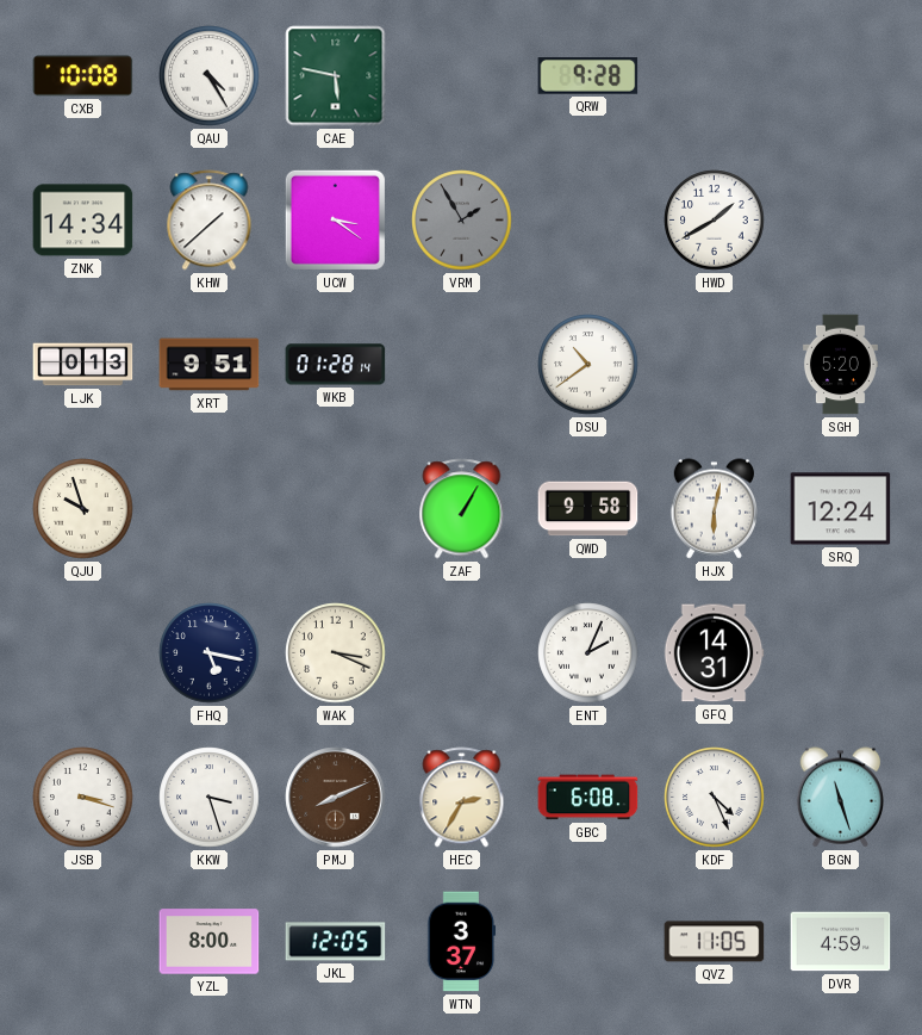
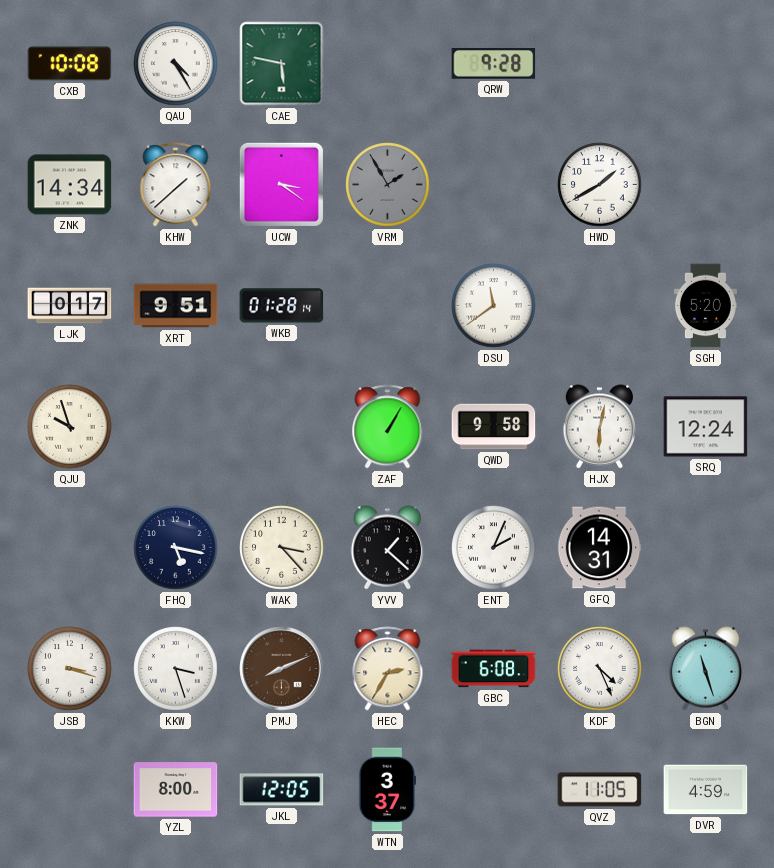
LJK: 0:13 -> 0:17 (70, 306)
DSU: 10:39 -> 11:39 (494, 306)
WAK: 3:19 -> 3:23 (282, 548)
YVV: none -> 1:22 (387, 548)
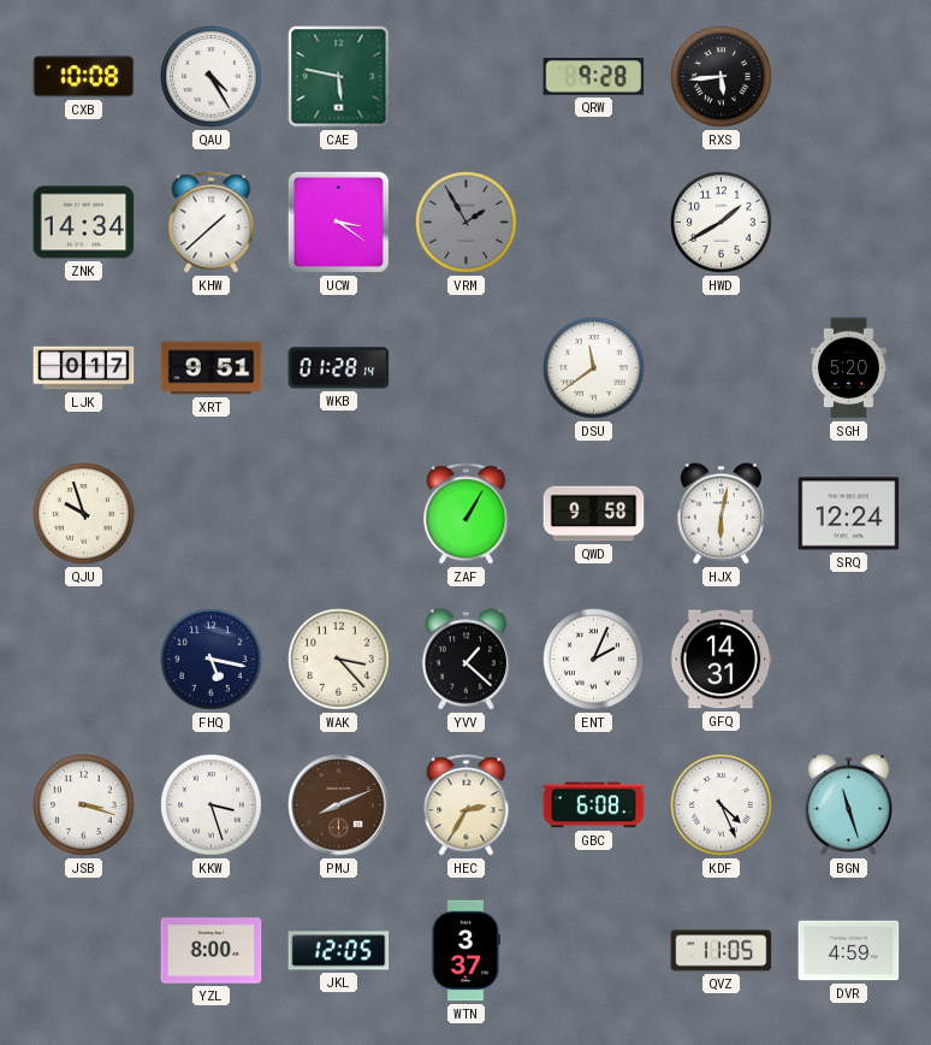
RXS: none -> 5:44 (722, 77)
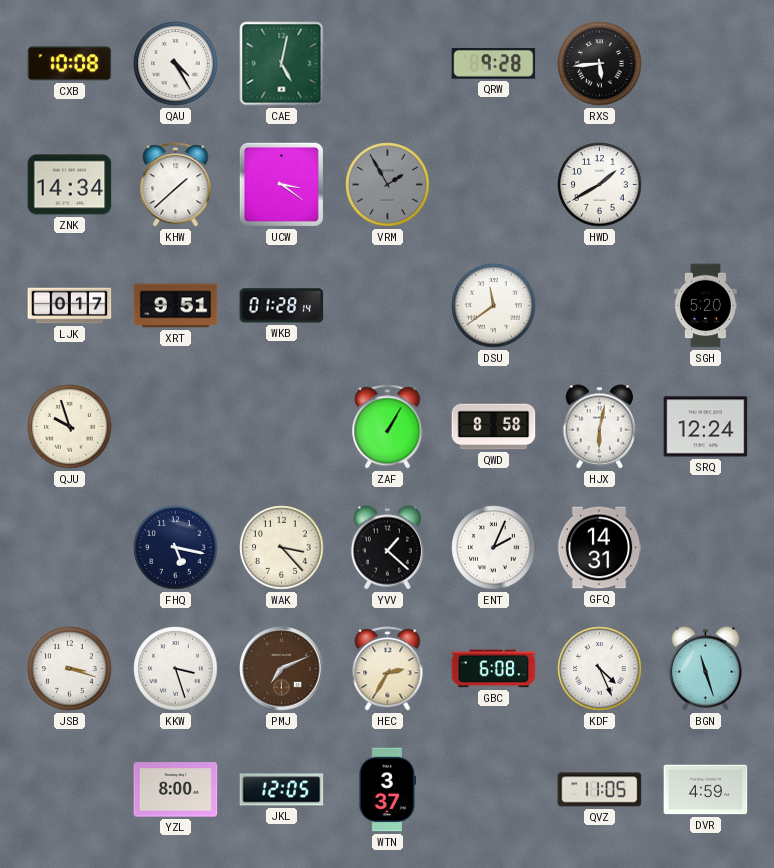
CAE: 5:47 -> 5:02 (282, 64)
QWD: 9:58 -> 8:58 (494, 427)
PMJ: 8:11 -> 7:11 (282, 669)
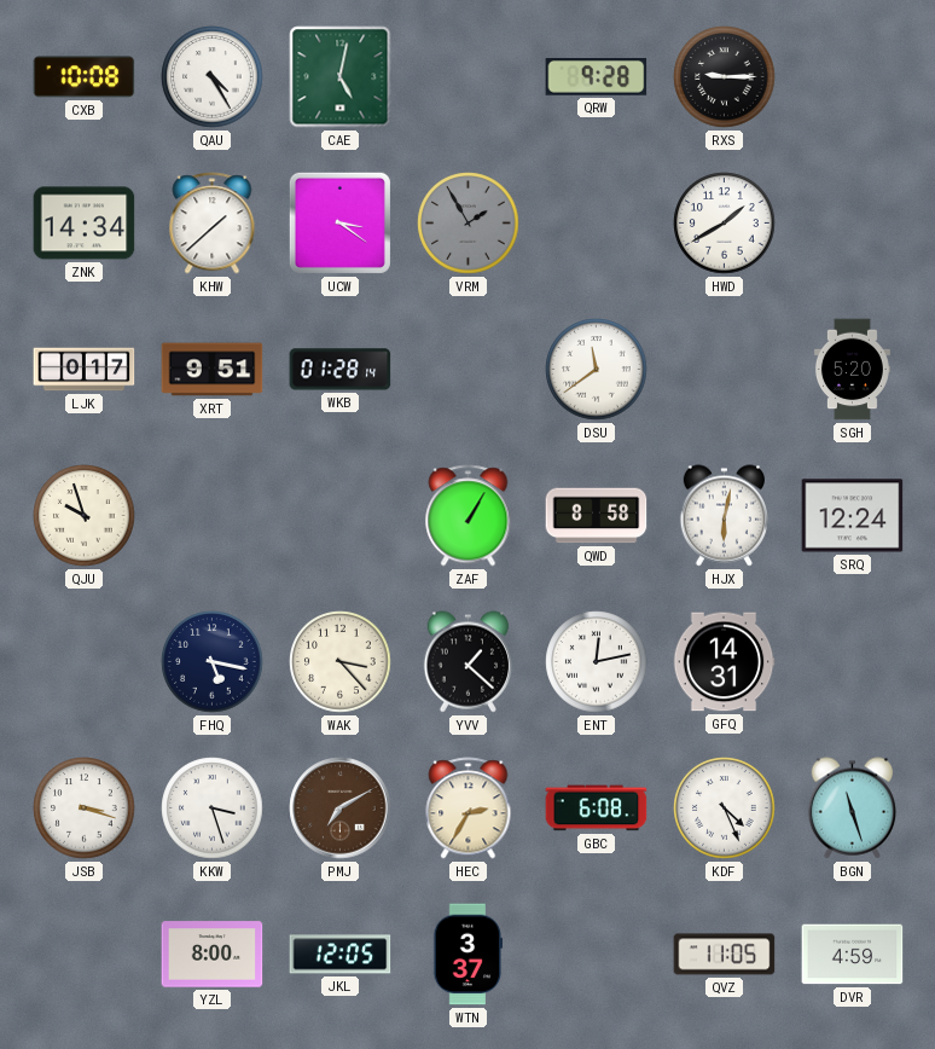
RXS: 5:44 -> 9:15 (725, 77)
ENT: 2:04 -> 12:13 (597, 662)
PMJ: 7:11 -> 7:10 (341, 809)
